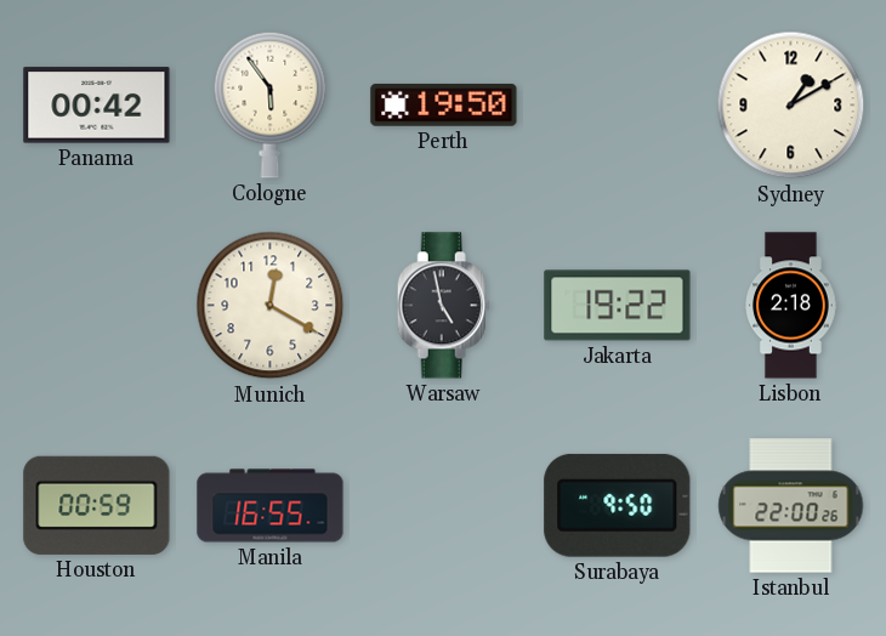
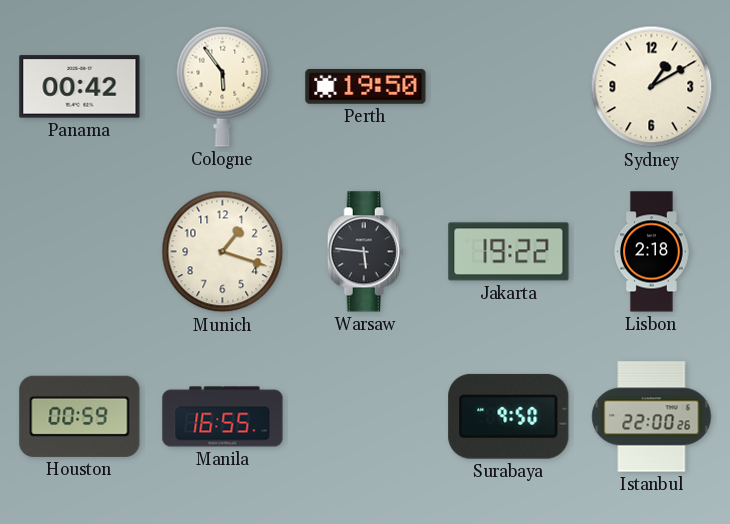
Munich: 12:20 -> 1:18 (223, 252)
Warsaw: 4:58 -> 5:46 (365, 252)
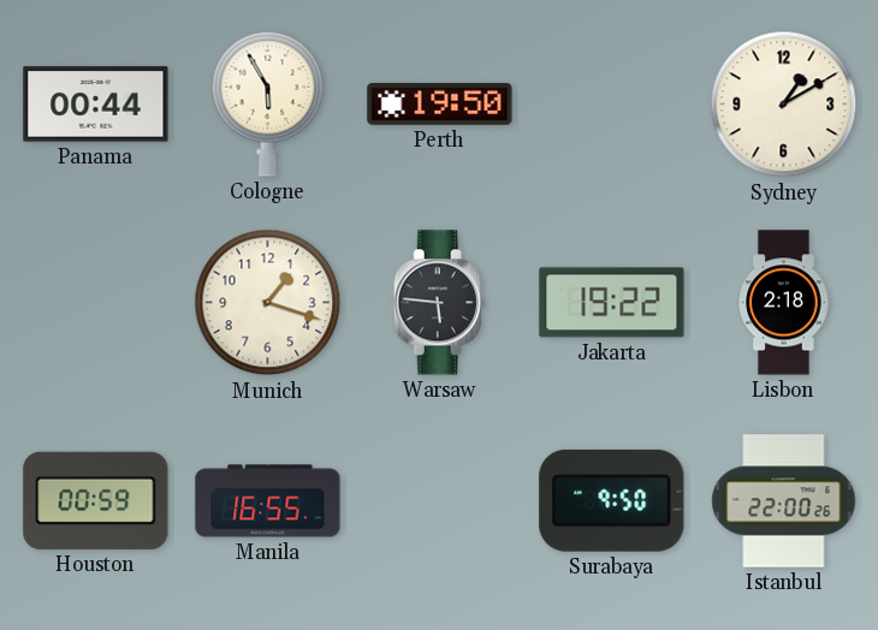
Panama: 00:42 -> 00:44 (96, 105)
Cologne: 5:54 -> 5:55 (268, 103)
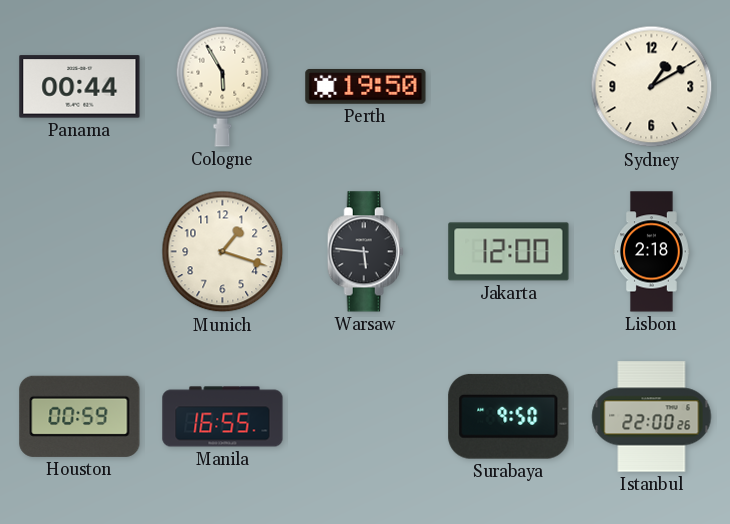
Jakarta: 19:22 -> 12:00 (509, 252)
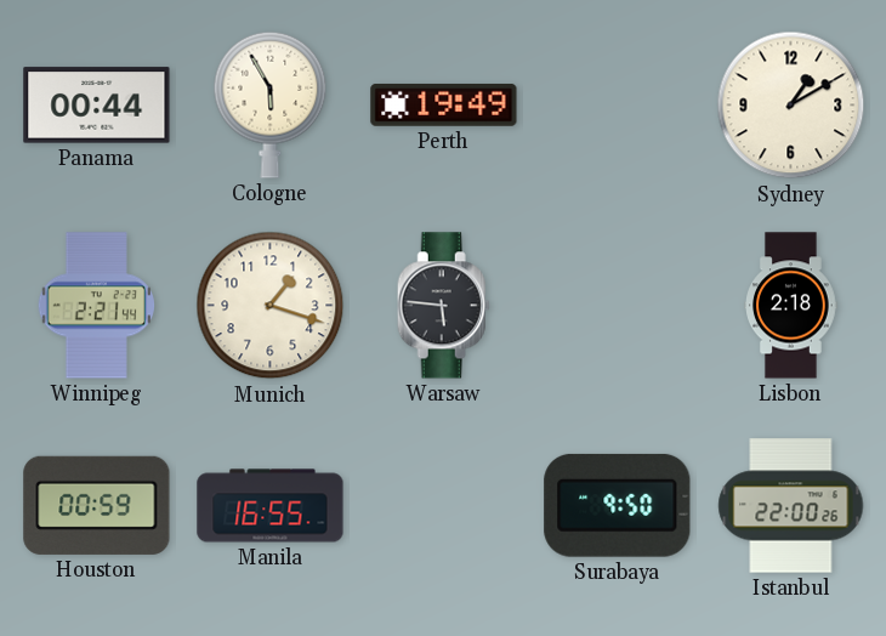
Perth: 19:50 -> 19:49 (444, 104)
Winnipeg: none -> 2:21 (96, 306)
Jakarta: 12:00 -> none (509, 252)
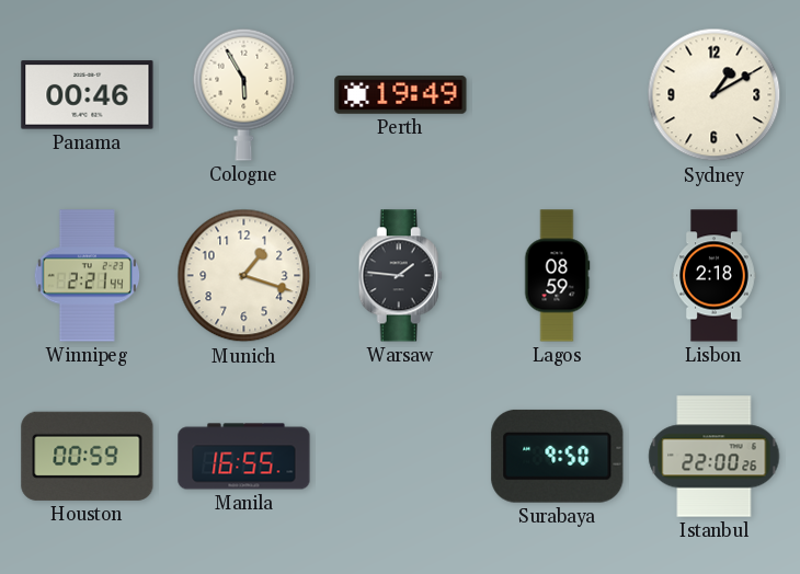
Panama: 00:44 -> 00:46 (88, 95)
Warsaw: 5:46 -> 1:46 (400, 276)
Lagos: none -> 08:59 (557, 276)
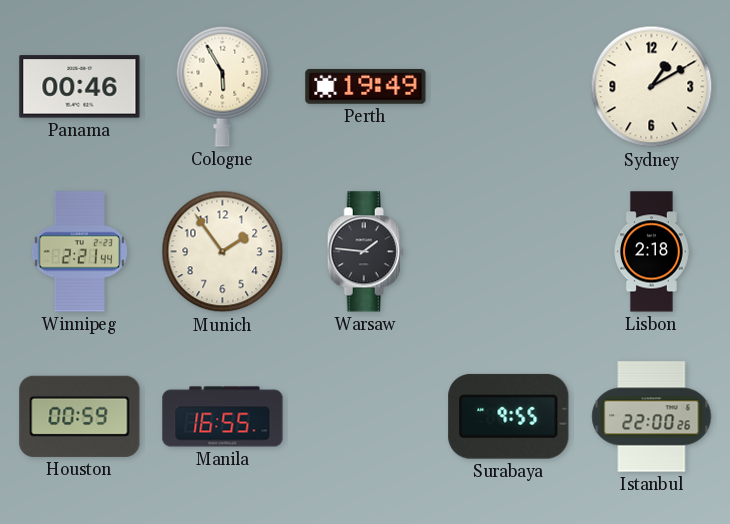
Munich: 1:18 -> 1:54 (223, 252)
Lagos: 08:59 -> none (557, 276)
Surabaya: 9:50 -> 9:55 (509, 416)
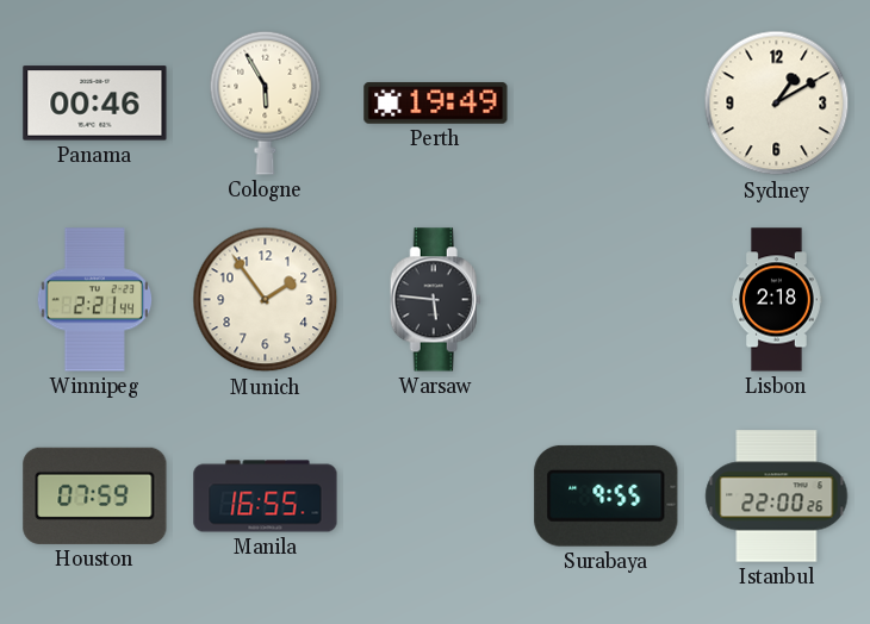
Warsaw: 1:46 -> 5:46 (435, 300)
Houston: 00:59 -> 07:59 (95, 495)
